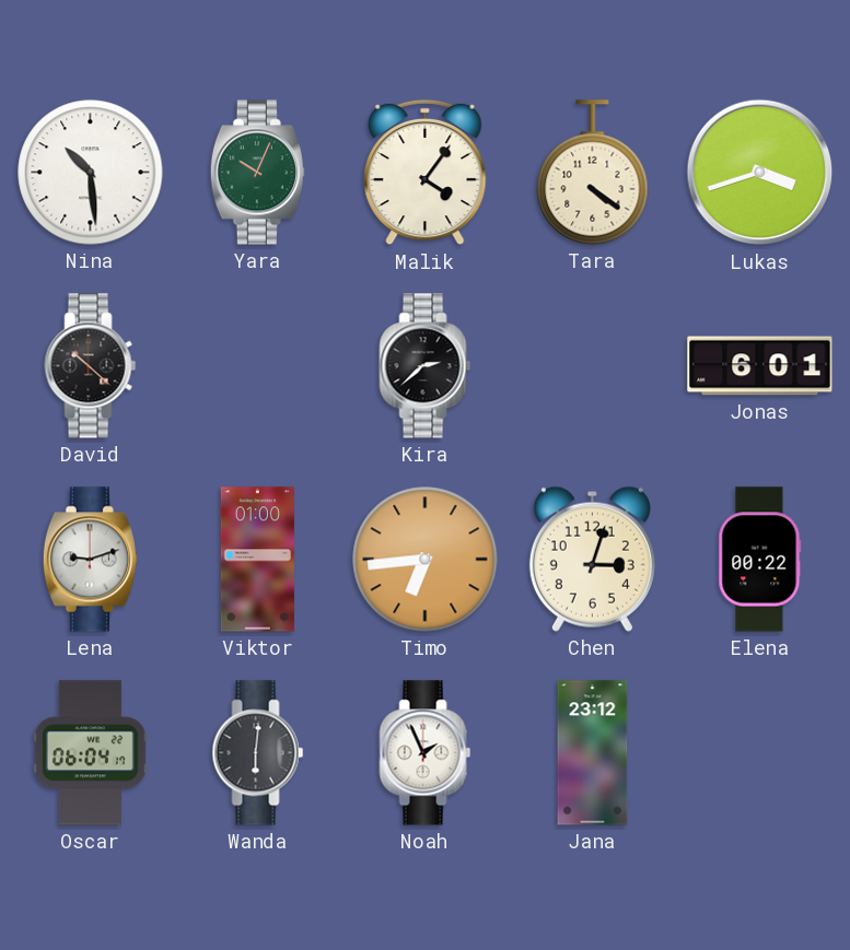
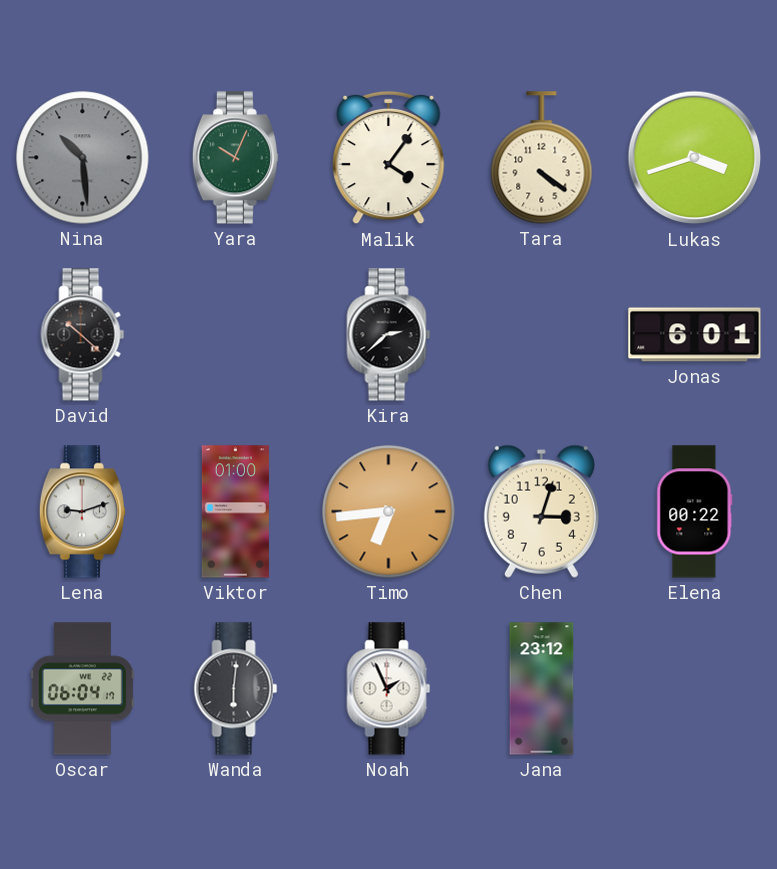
Nina dial: white -> grey (83, 158)
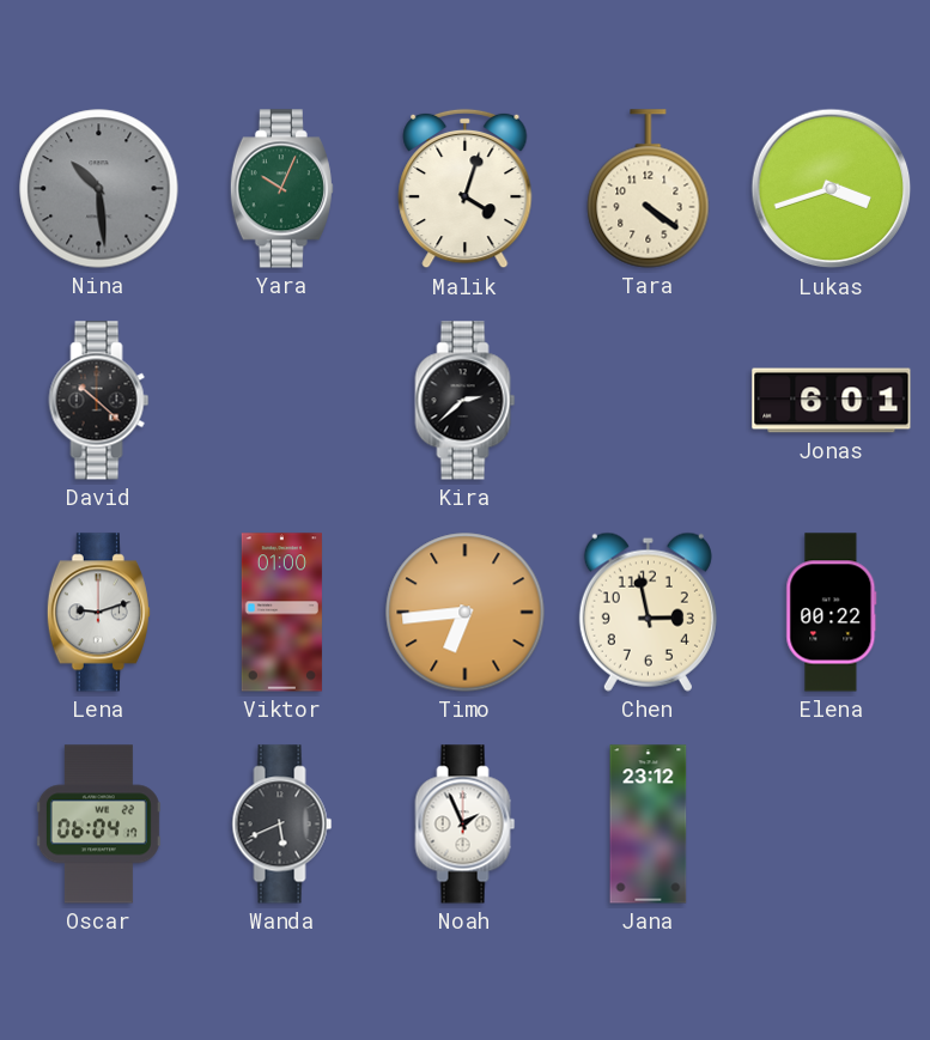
Malik: 4:06 -> 4:03 (466, 189)
Chen: 3:03 -> 2:58 (648, 612)
Wanda: 6:01 -> 5:41 (282, 825)
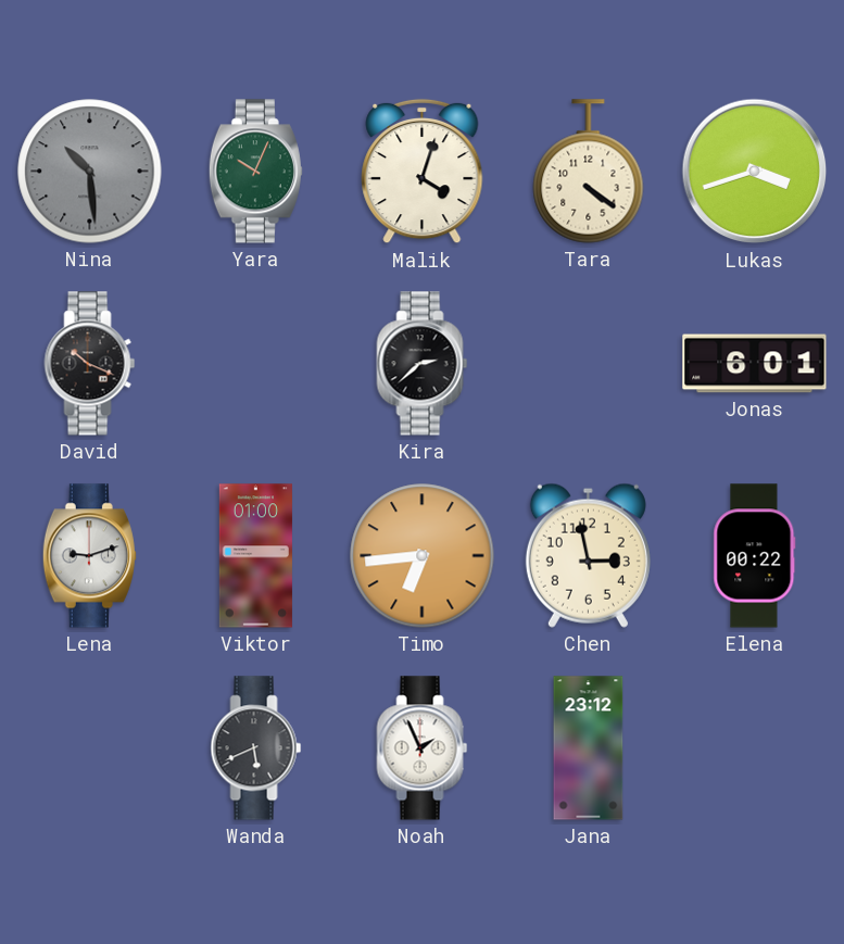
David: 10:22 -> 10:19 (90, 364)
Oscar: 06:04 -> none (98, 825)
